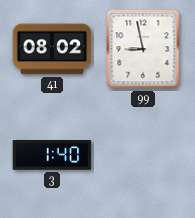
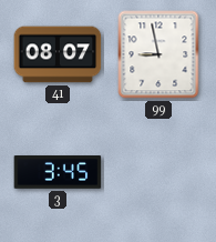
41: 08:02 -> 08:07 (58, 54)
3: 1:40 -> 3:45 (58, 173)
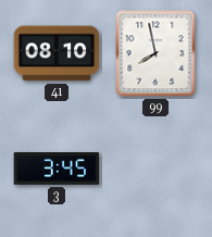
41: 08:07 -> 08:10 (57, 53)
99: 8:58 -> 7:58 (155, 53)
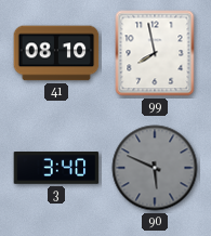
3: 3:45 -> 3:40 (56, 169)
90: none -> 5:49 (155, 168)
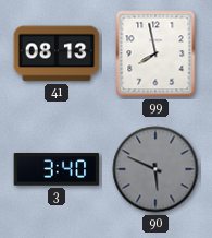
41: 08:10 -> 08:13 (57, 53)
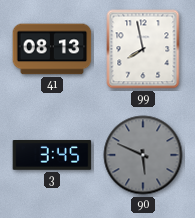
3: 3:40 -> 3:45 (52, 156)
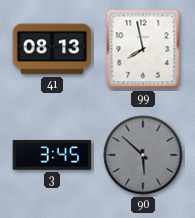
90: 5:49 -> 5:52 (143, 155)
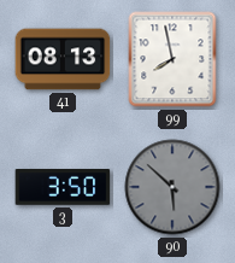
3: 3:45 -> 3:50 (63, 188)
